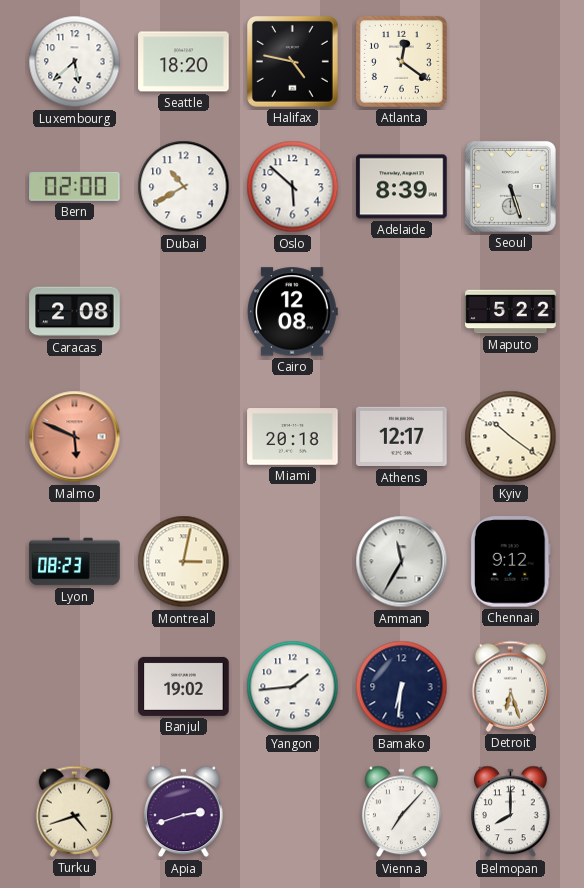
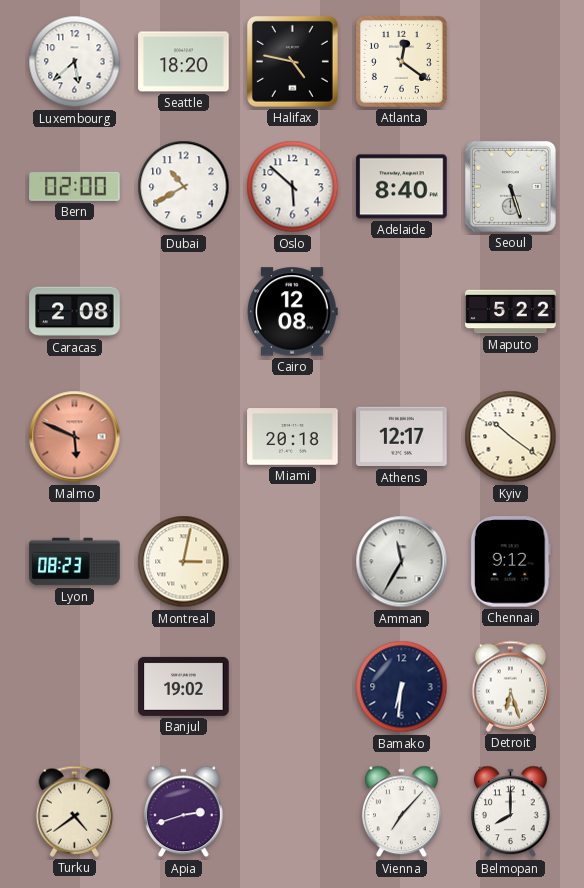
Adelaide: 8:39 -> 8:40 (402, 187)
Yangon: 1:44 -> none (293, 687)
Turku: 4:42 -> 4:39 (75, 811)
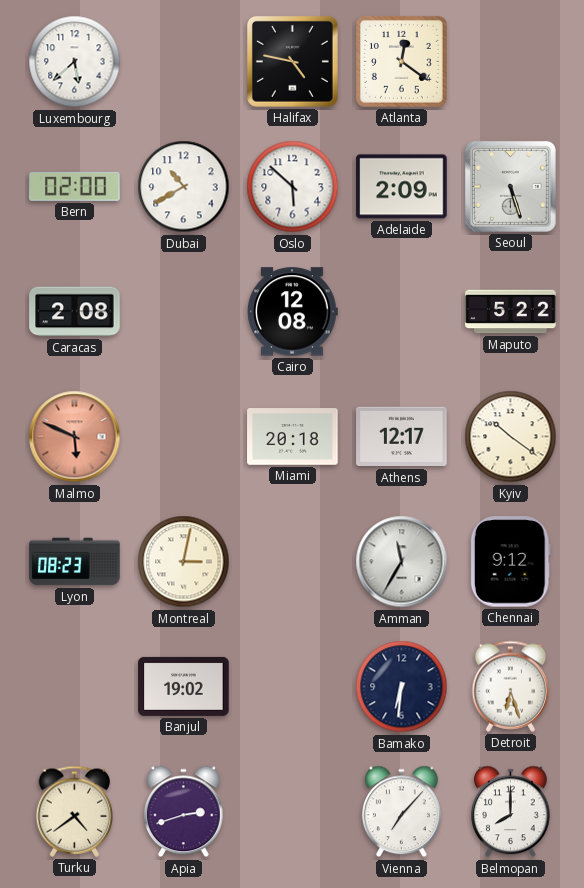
Seattle: 18:20 -> none (184, 62)
Adelaide: 8:40 -> 2:09 (402, 187)
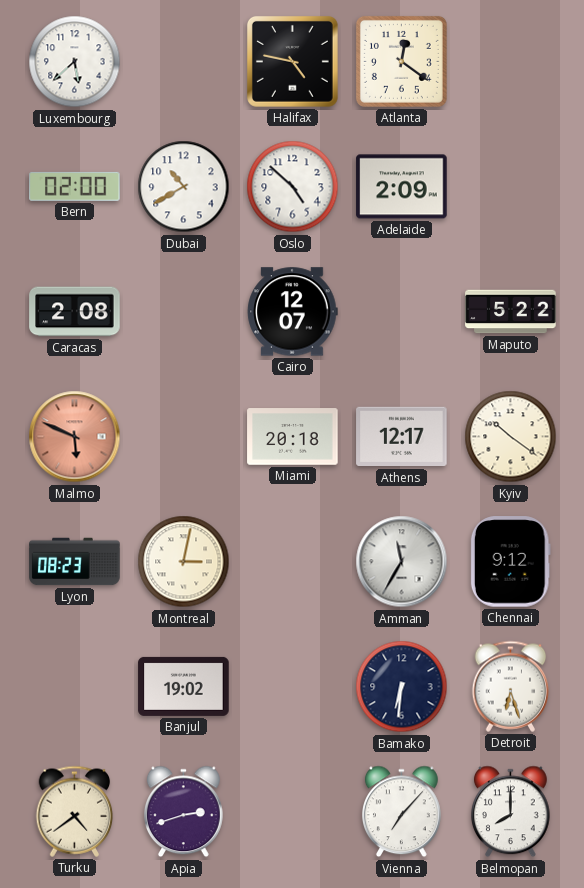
Oslo: 5:52 -> 4:52 (293, 187)
Seoul: 5:27 -> none (510, 186)
Cairo: 12:08 -> 12:07 (293, 312)
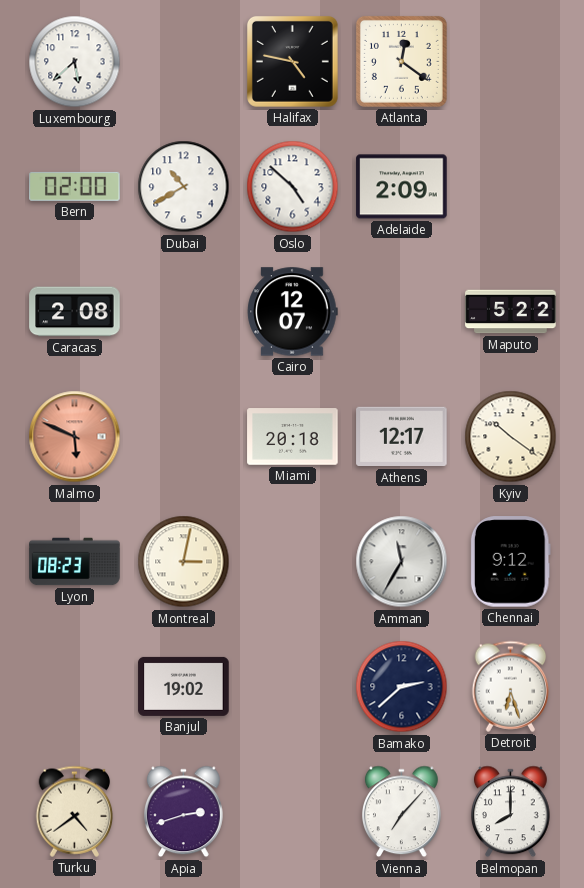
Bamako: 6:31 -> 2:38 (402, 687)
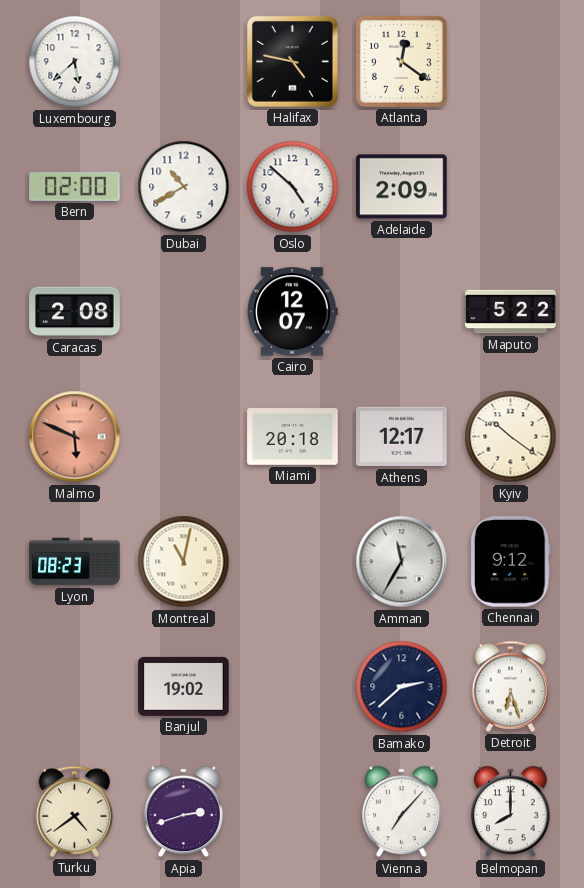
Montreal: 3:02 -> 11:02 (184, 562)
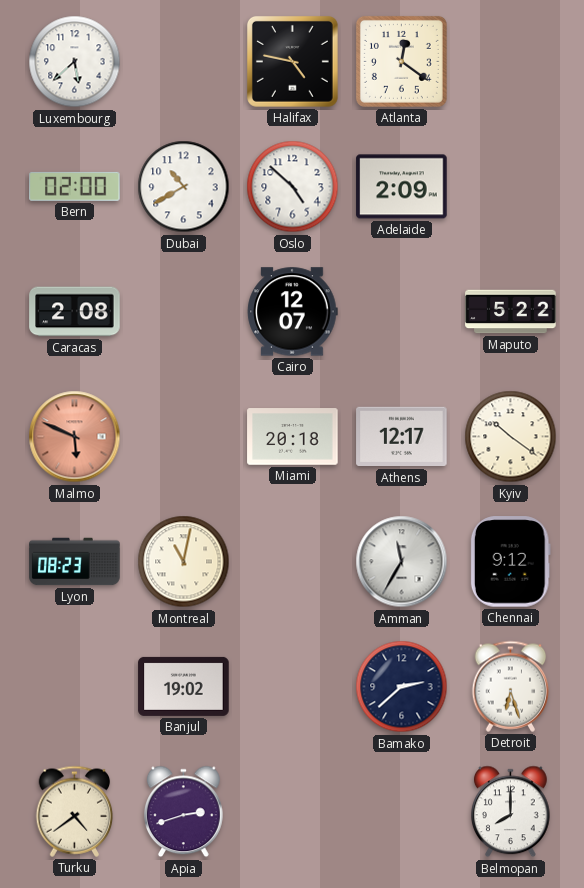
Vienna: 7:07 -> none (402, 812)
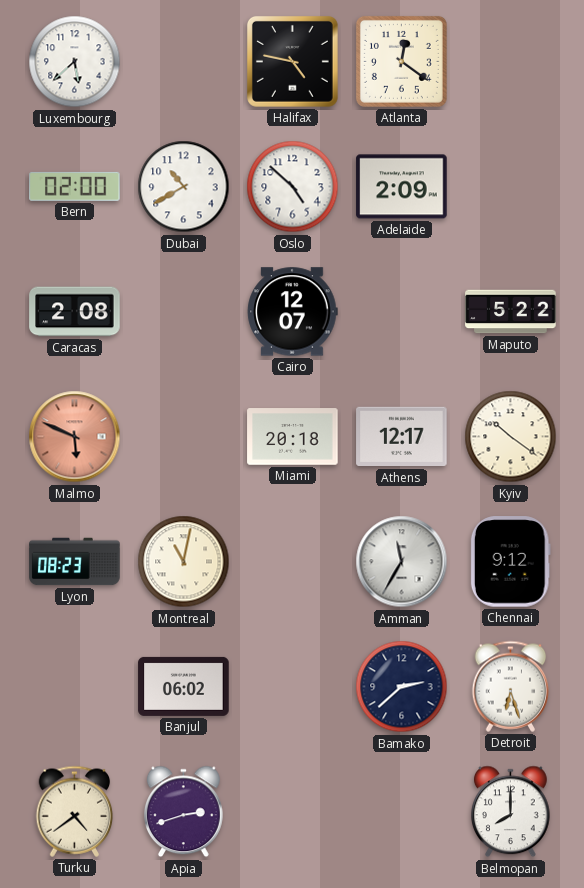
Banjul: 19:02 -> 06:02 (184, 686)
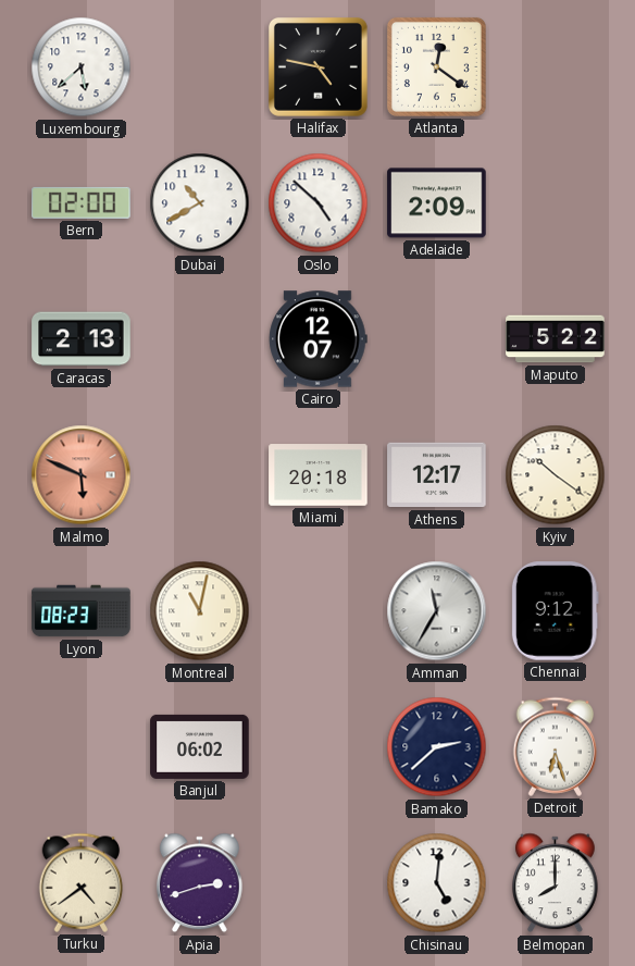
Caracas: 2:08 -> 2:13 (82, 339)
Chisinau: none -> 5:01 (437, 883)
